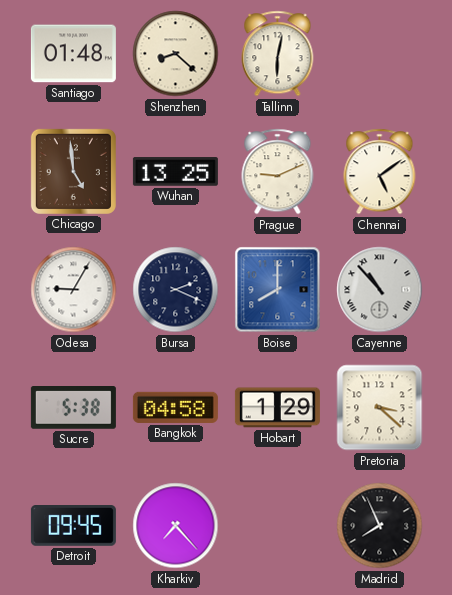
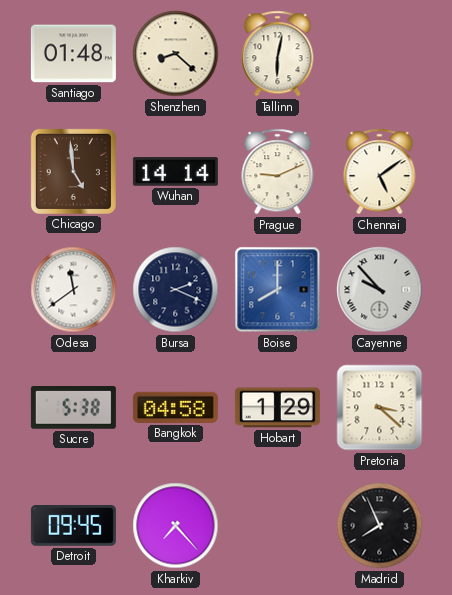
Wuhan: 13:25 -> 14:14 (175, 172)
Odesa: 9:05 -> 11:39 (74, 290)
Cayenne: 10:53 -> 9:53 (380, 290)
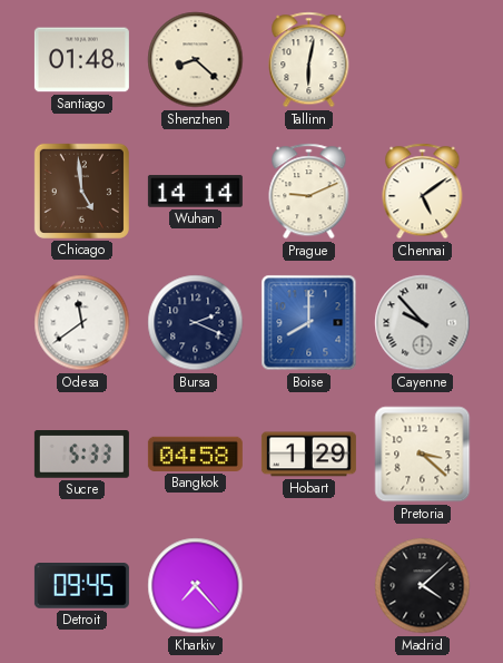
Sucre: 5:38 -> 5:33 (81, 455)
Madrid: 7:56 -> 4:08 (423, 586)
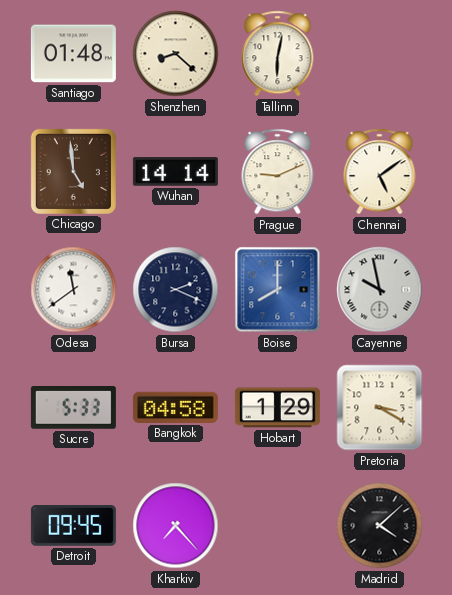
Cayenne: 9:53 -> 9:58 (380, 290)
Pretoria: 3:22 -> 3:20 (380, 408)
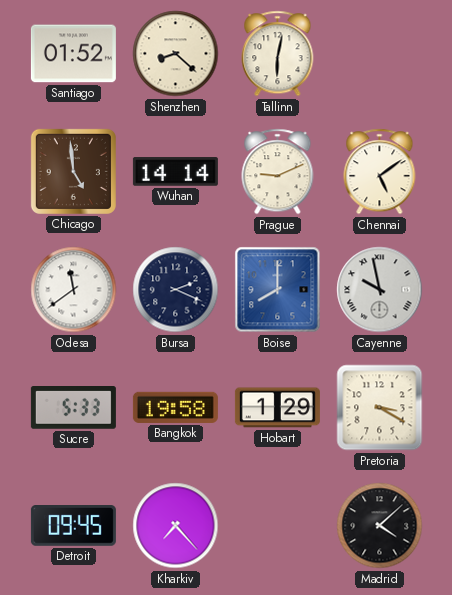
Santiago: 01:48 -> 01:52 (73, 54)
Bangkok: 04:58 -> 19:58 (175, 407)
